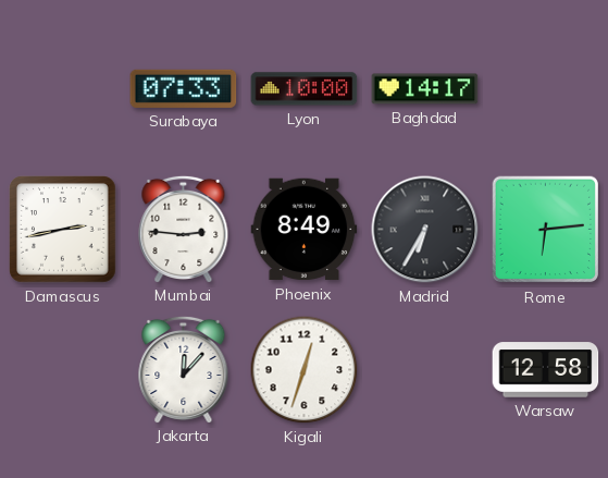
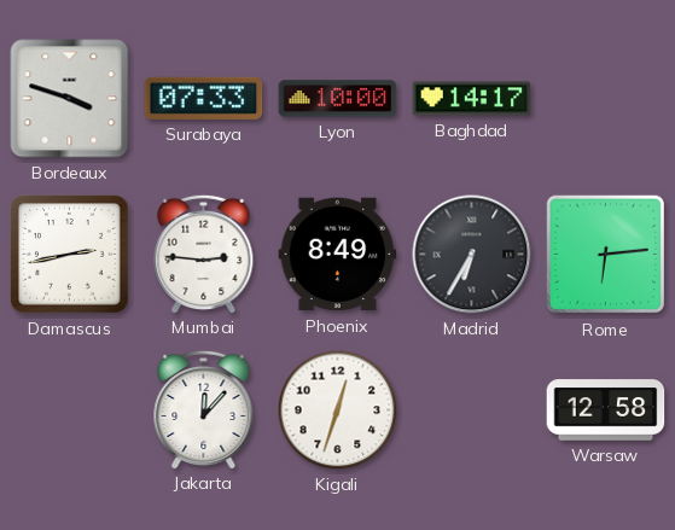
Bordeaux: none -> 3:48 (70, 99)
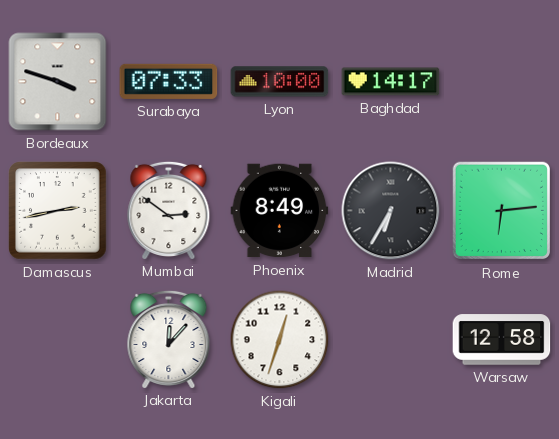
Mumbai: 2:46 -> 2:51 (169, 210)
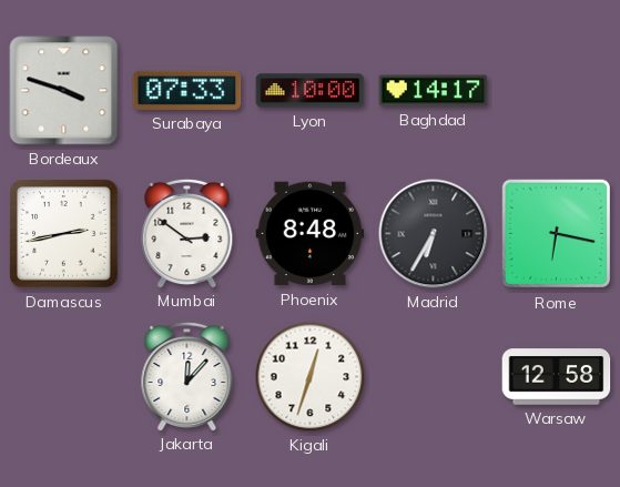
Phoenix: 8:49 -> 8:48 (311, 234)
Rome: 6:14 -> 6:17 (557, 234)
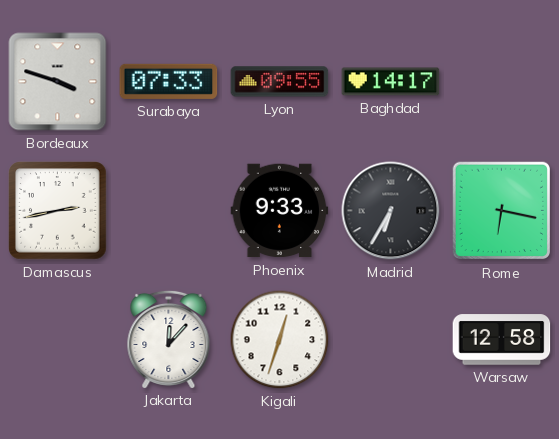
Lyon: 10:00 -> 09:55 (280, 82)
Mumbai: 2:51 -> none (187, 233)
Phoenix: 8:48 -> 9:33 (280, 211)
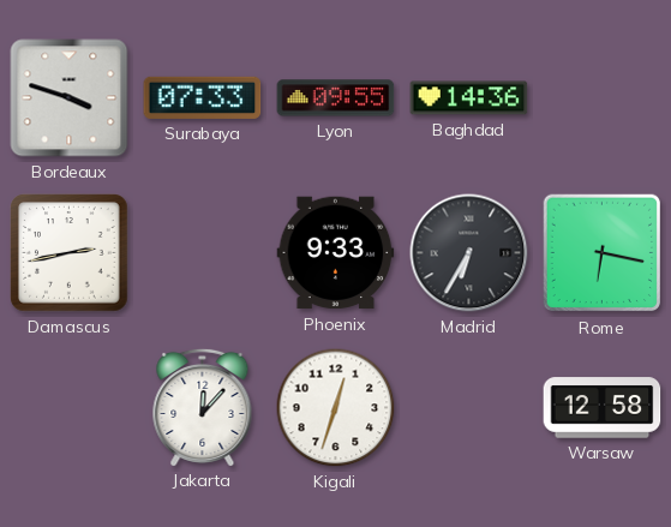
Baghdad: 14:17 -> 14:36 (469, 98)
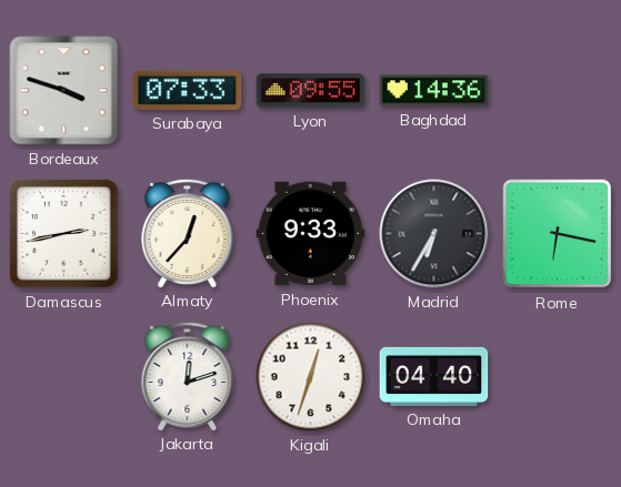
Almaty: none -> 12:37 (188, 233)
Jakarta: 12:07 -> 12:12 (188, 376)
Omaha: none -> 04:40 (434, 376)
Warsaw: 12:58 -> none (603, 408)
